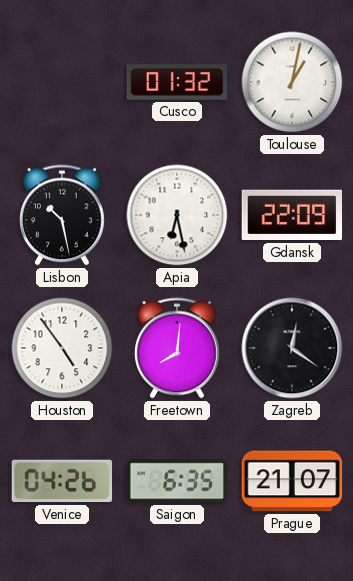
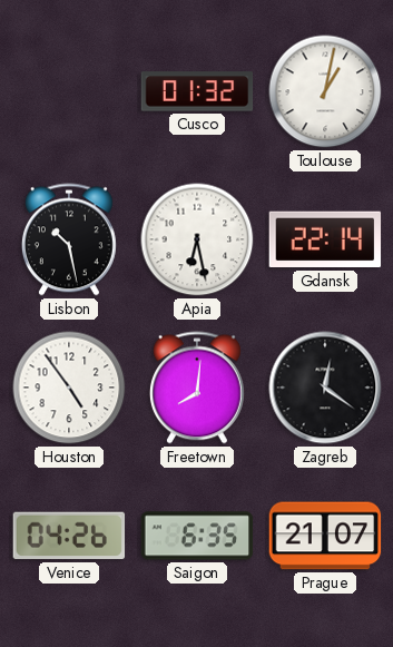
Gdansk: 22:09 -> 22:14 (325, 239)
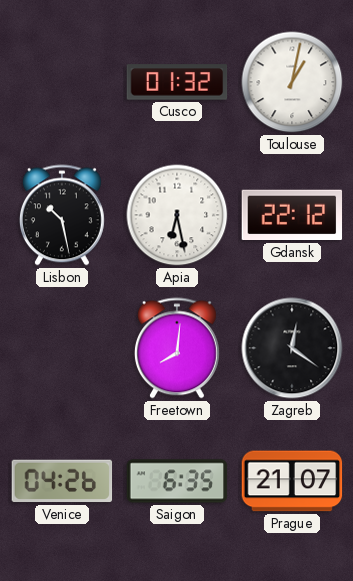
Gdansk: 22:14 -> 22:12 (292, 215)
Houston: 4:54 -> none (69, 388)
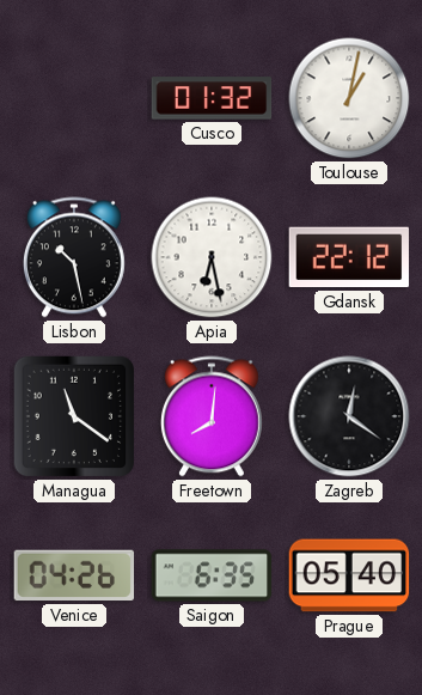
Managua: none -> 11:21 (74, 416)
Prague: 21:07 -> 05:40 (349, 575)
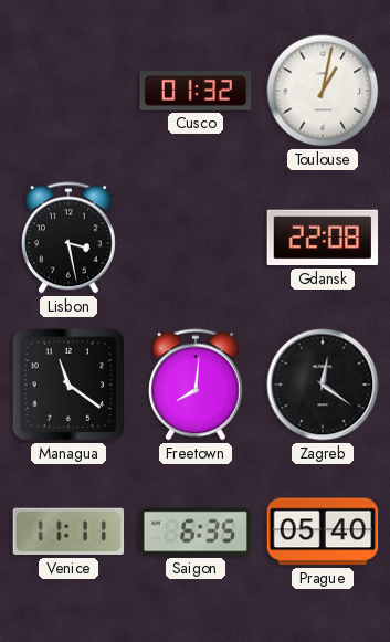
Lisbon: 10:28 -> 3:28 (68, 238)
Apia: 6:28 -> none (212, 257)
Gdansk: 22:12 -> 22:08 (323, 238)
Venice: 04:26 -> 11:11 (68, 532)
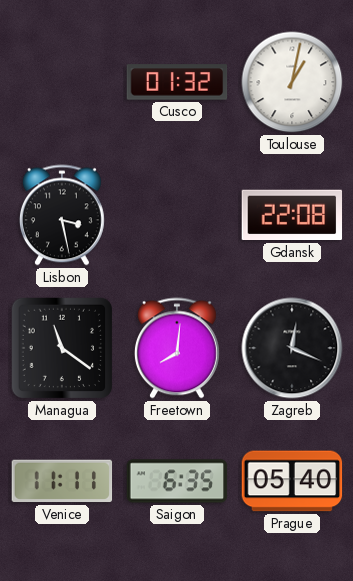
Zagreb: 12:21 -> 12:19 (292, 348)
